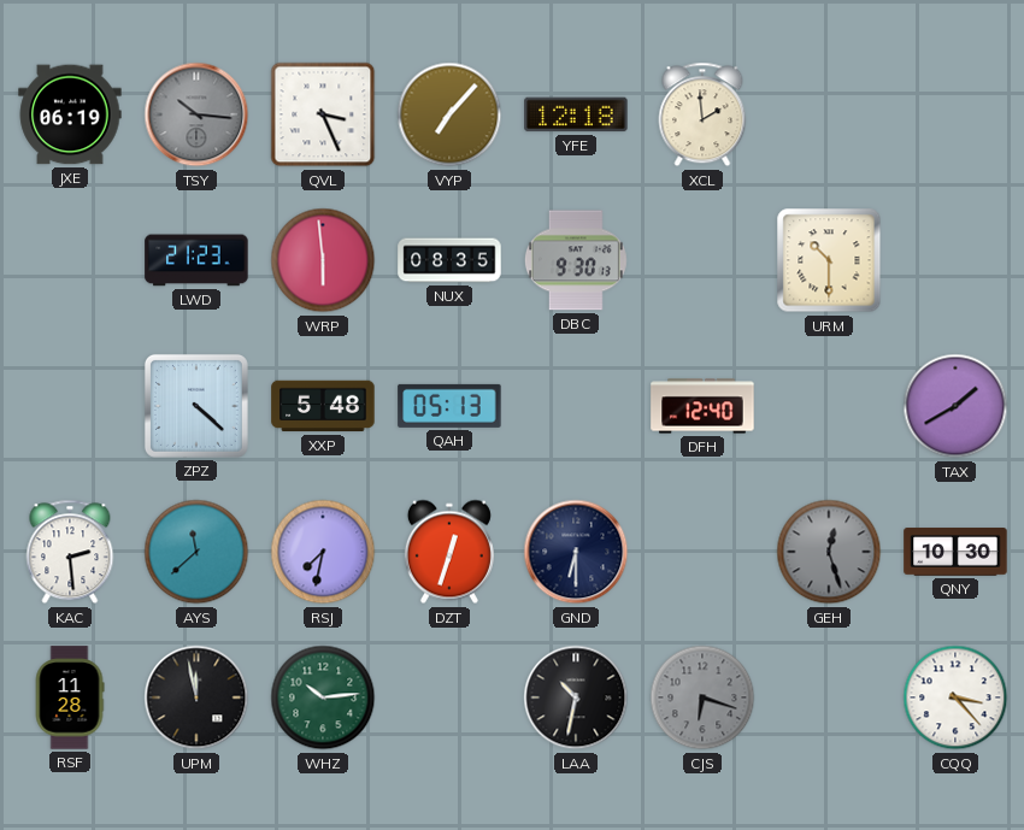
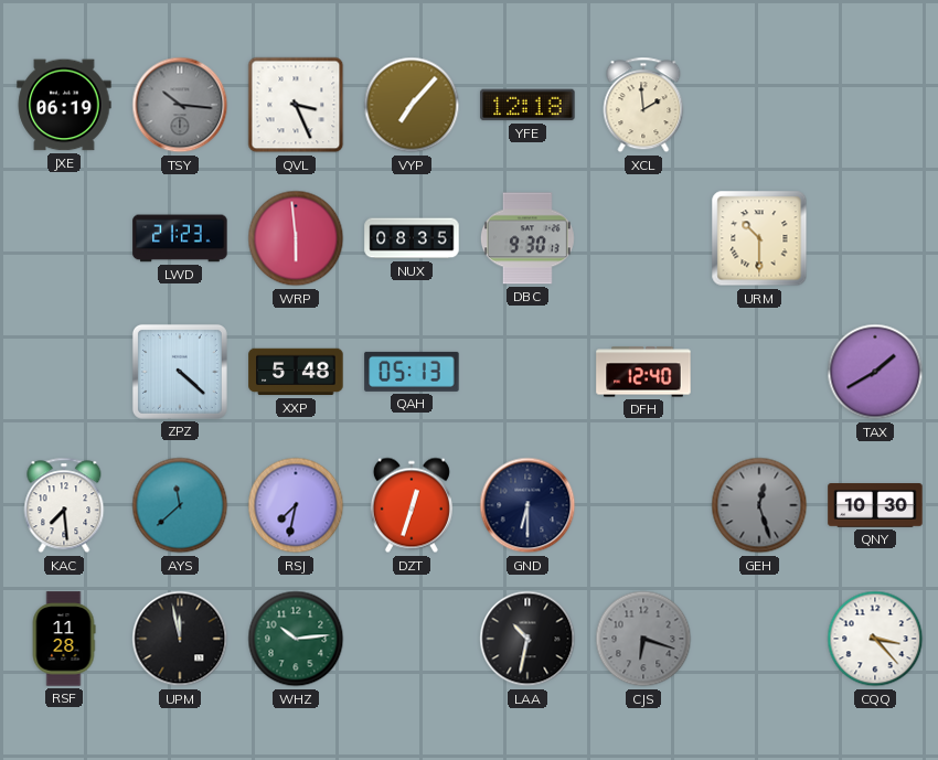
KAC: 2:29 -> 7:29 (64, 505)
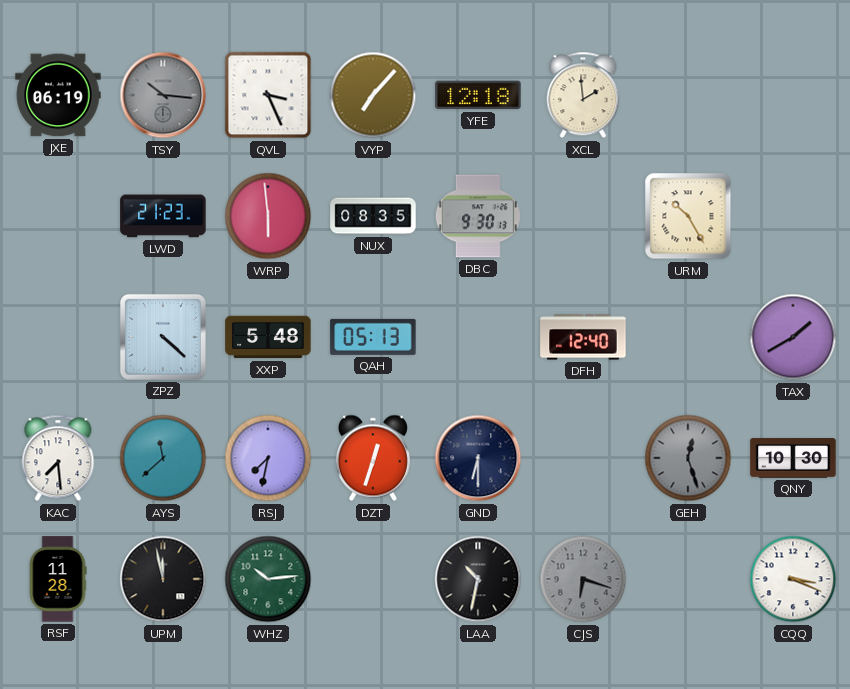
URM: 10:30 -> 10:25 (688, 216)
CQQ: 3:23 -> 3:19 (793, 579)
